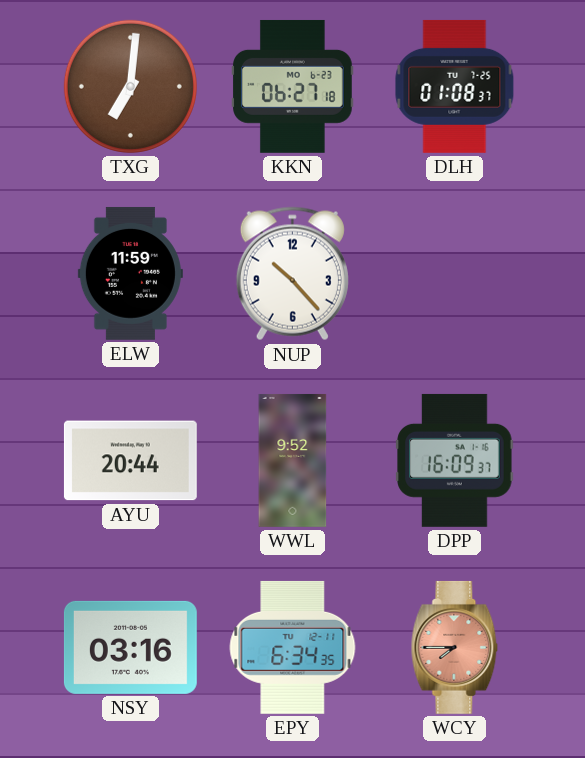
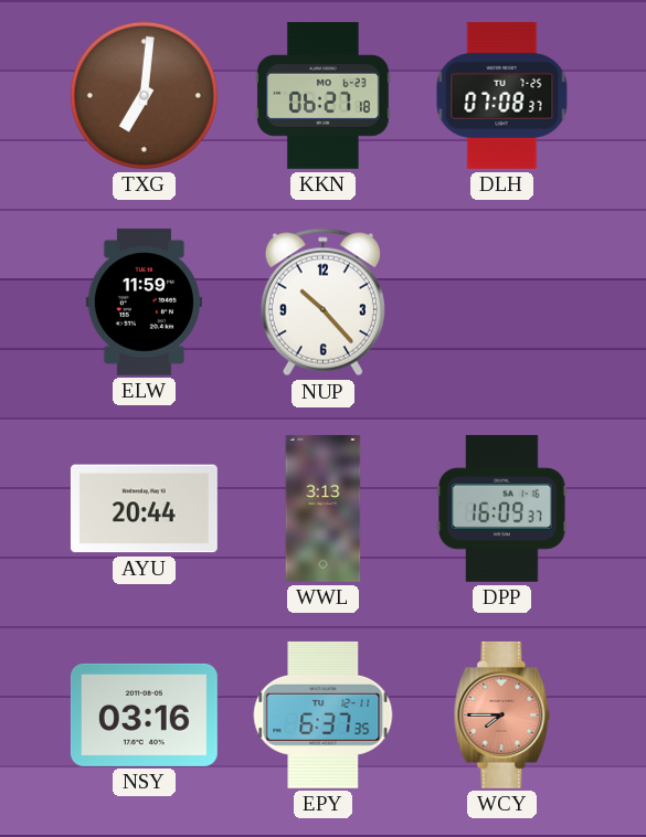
DLH: 01:08 -> 07:08 (502, 95)
WWL: 9:52 -> 3:13 (324, 508)
EPY: 6:34 -> 6:37 (324, 714)
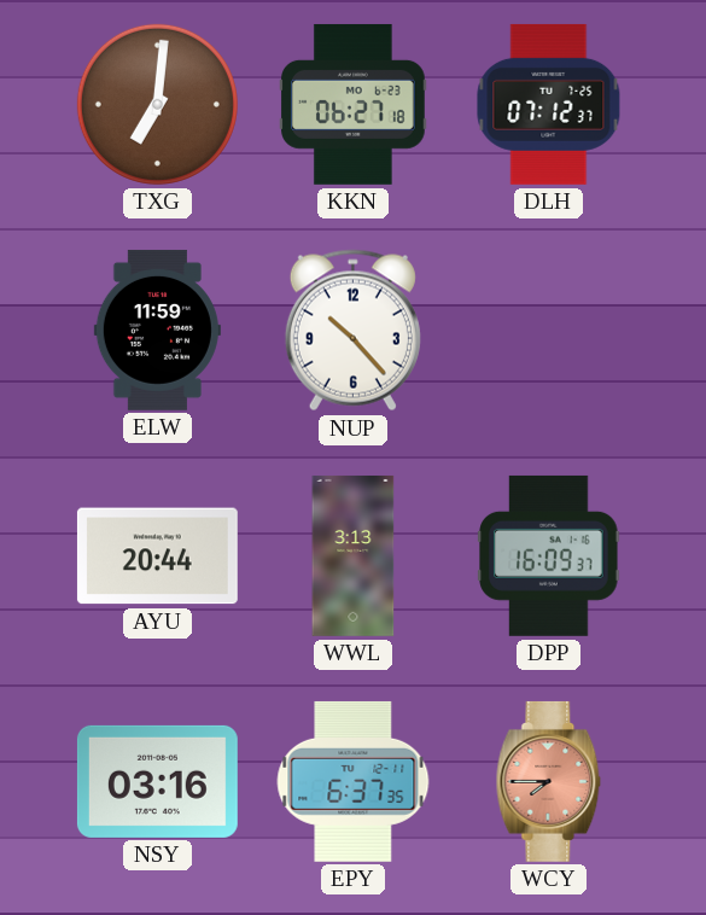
DLH: 07:08 -> 07:12 (549, 104)
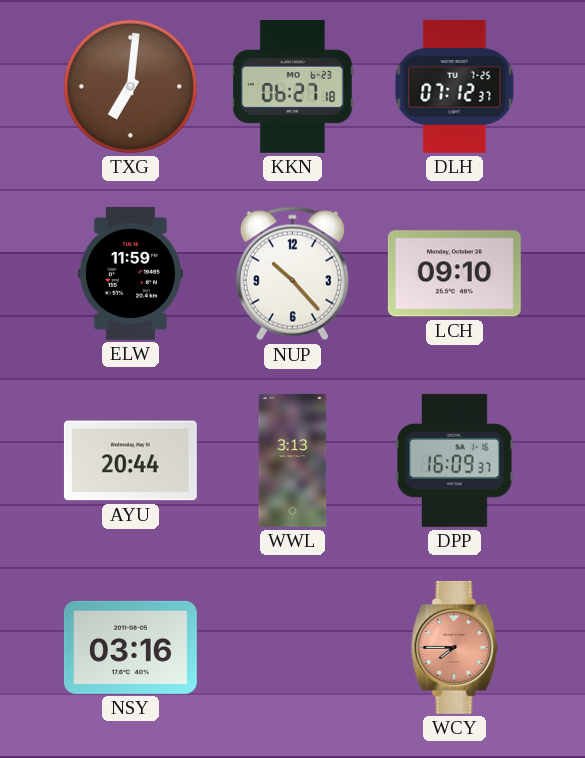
LCH: none -> 09:10 (454, 274)
EPY: 6:37 -> none (354, 781)
